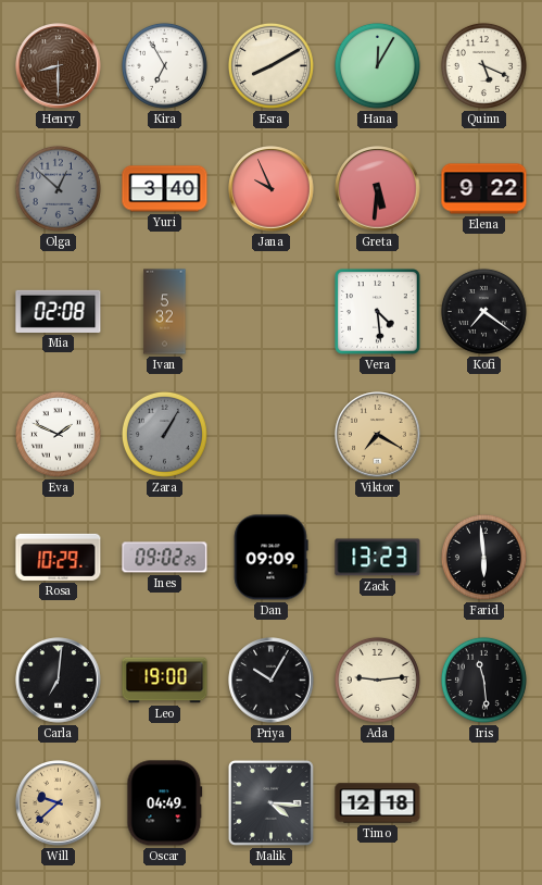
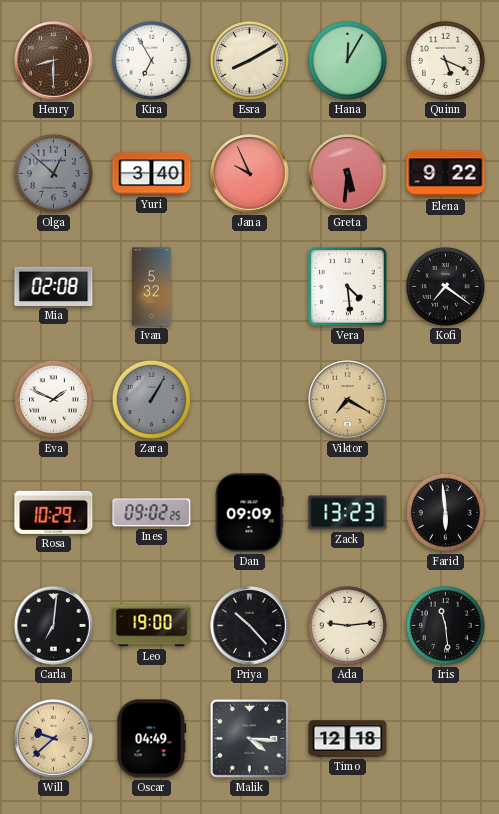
Priya: 10:05 -> 10:23 (250, 626)
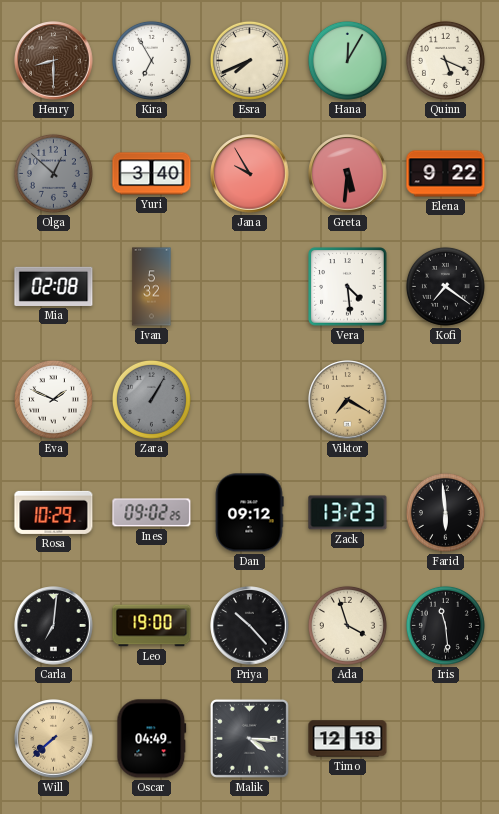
Esra: 8:10 -> 7:41 (249, 60)
Jana: 9:56 -> 9:55 (250, 174)
Dan: 09:09 -> 09:12 (249, 513)
Ada: 9:14 -> 3:57 (347, 625)
Will: 9:38 -> 7:38 (54, 739)
